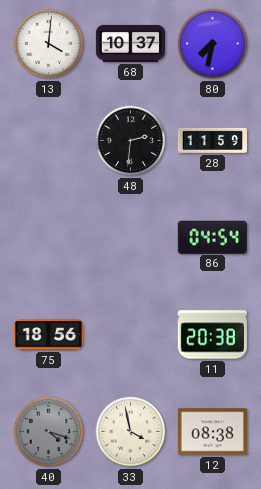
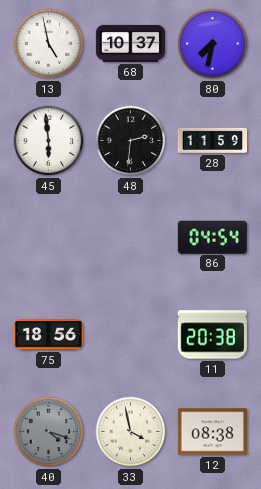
13: 4:01 -> 4:58 (49, 44)
45: none -> 5:59 (49, 141)
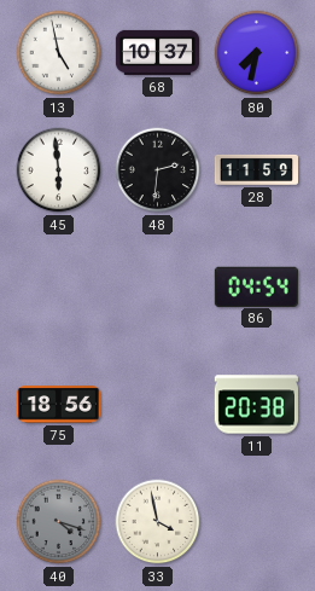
12: 08:38 -> none (212, 432)
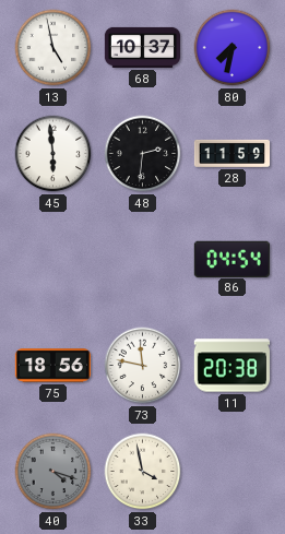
73: none -> 11:47 (143, 366)
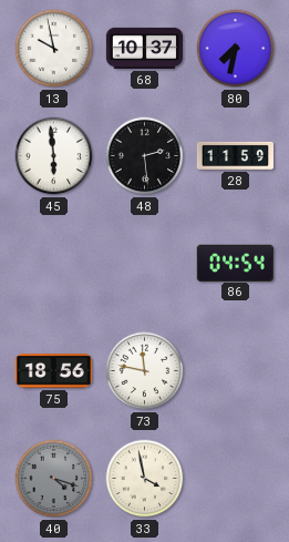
13: 4:58 -> 9:58 (54, 49)
48: 2:31 -> 2:29 (145, 156)
11: 20:38 -> none (231, 366)
